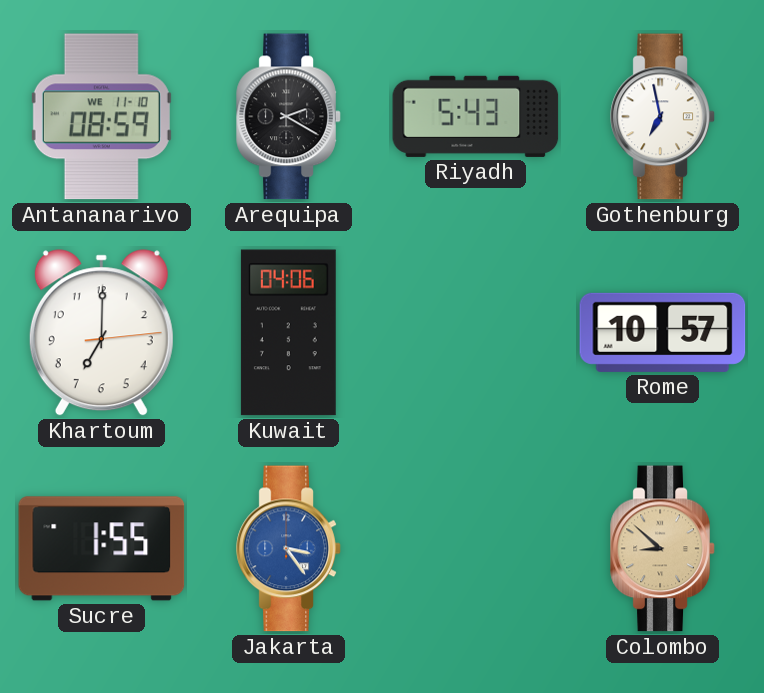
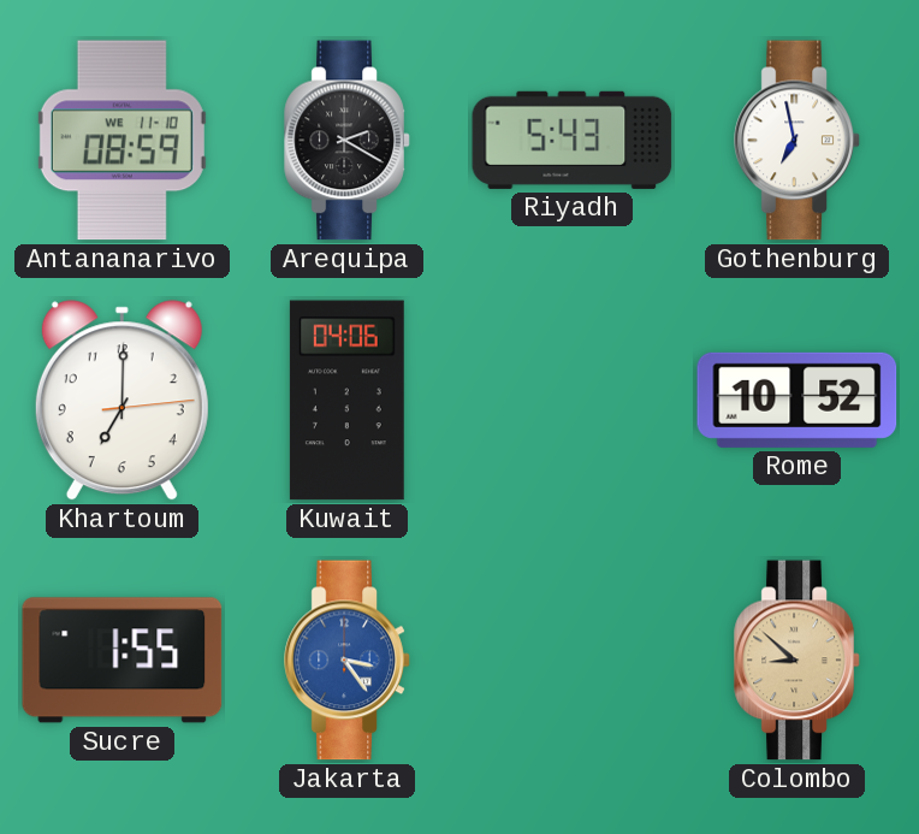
Rome: 10:57 -> 10:52 (798, 400)
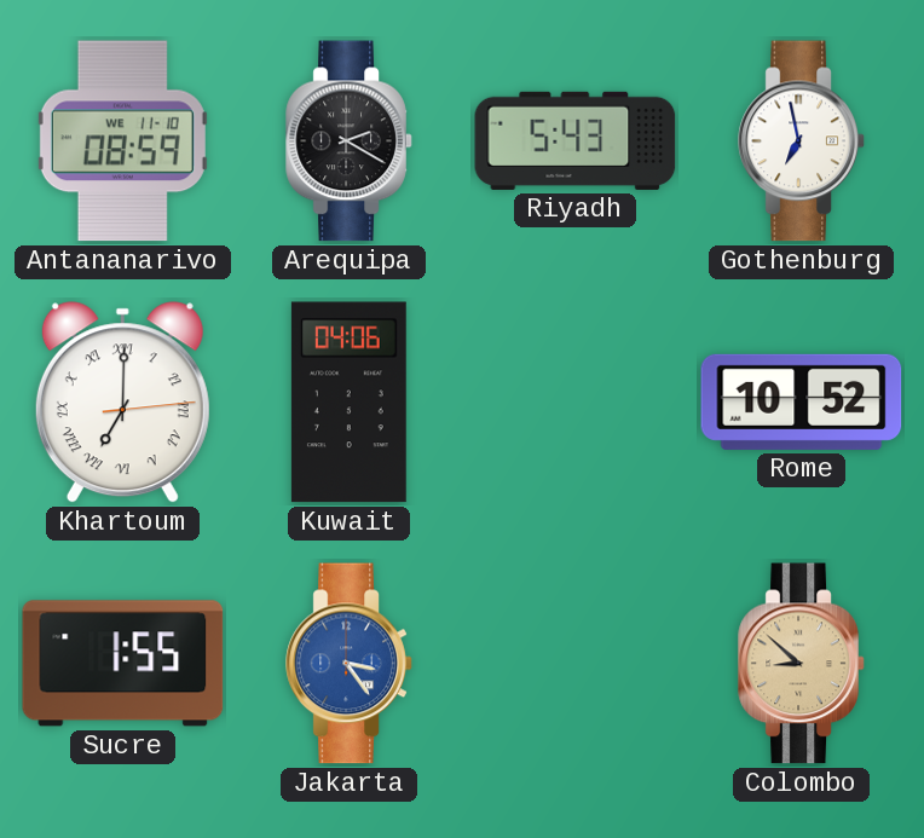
Khartoum numerals: Arabic -> Roman (122, 403)
